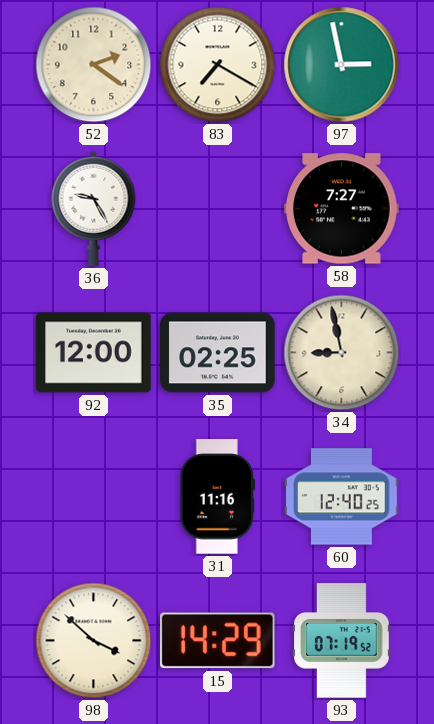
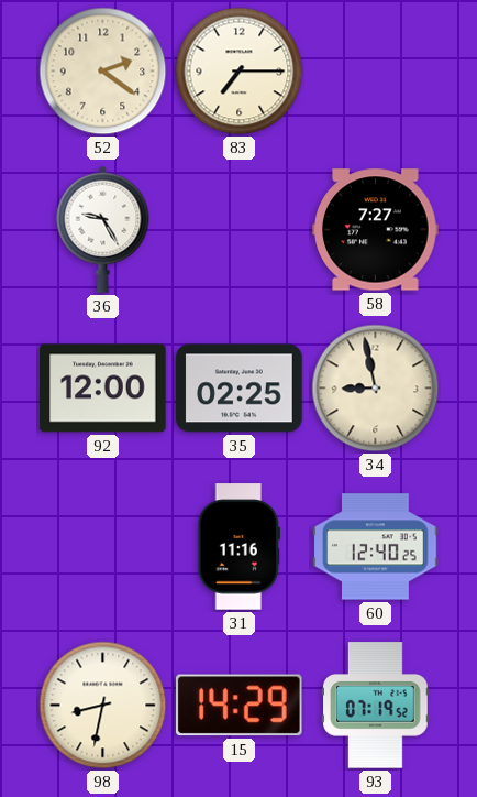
83: 7:20 -> 7:15 (240, 72)
97: 2:58 -> none (342, 65)
98: 3:52 -> 8:32 (103, 706)
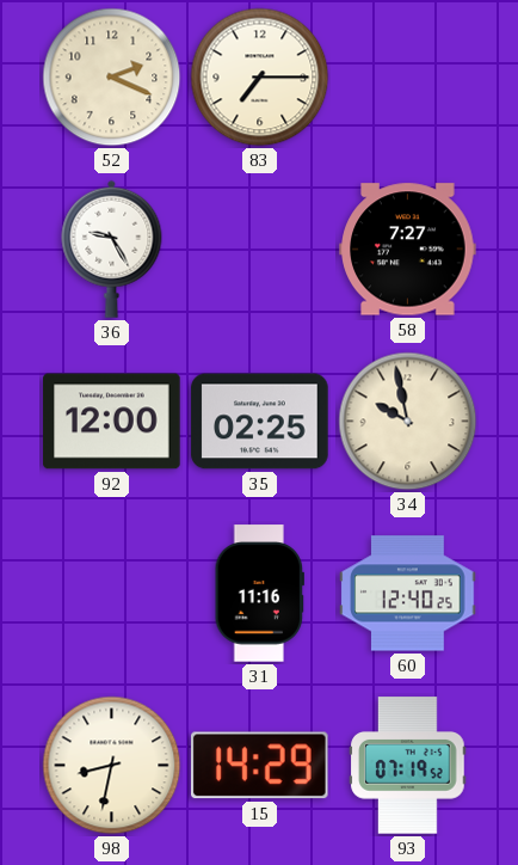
52: 2:21 -> 2:19 (112, 78)
34: 8:58 -> 9:58 (408, 422)
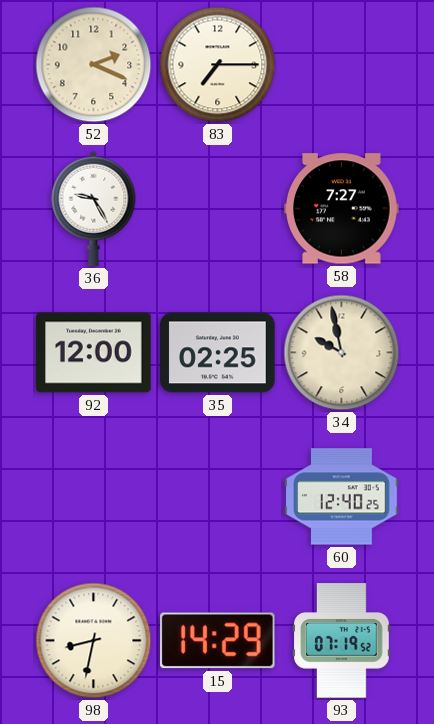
31: 11:16 -> none (259, 594)
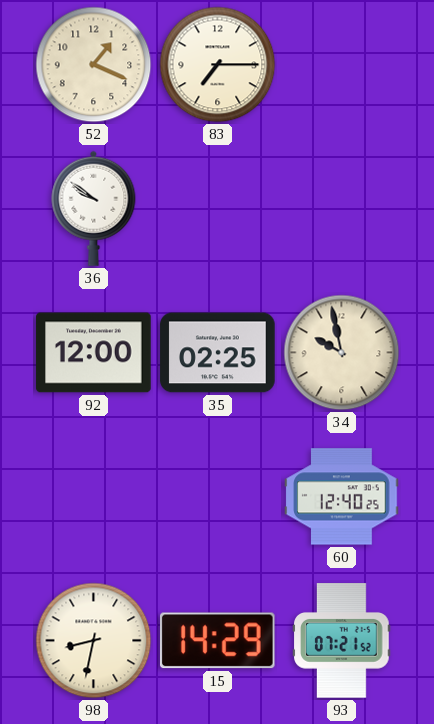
52: 2:19 -> 1:19 (94, 65)
36: 9:25 -> 9:51 (94, 208)
58: 7:27 -> none (342, 209)
93: 07:19 -> 07:21 (342, 641)
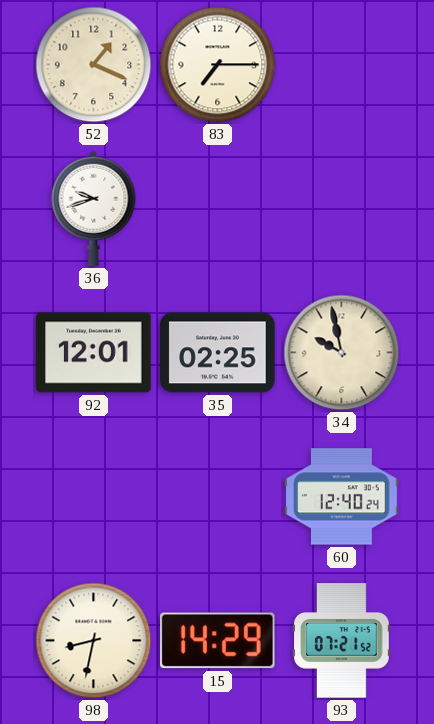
36: 9:51 -> 9:42 (94, 208)
92: 12:00 -> 12:01 (94, 353)
60: 12:40:25 -> 12:40:24 (342, 497)
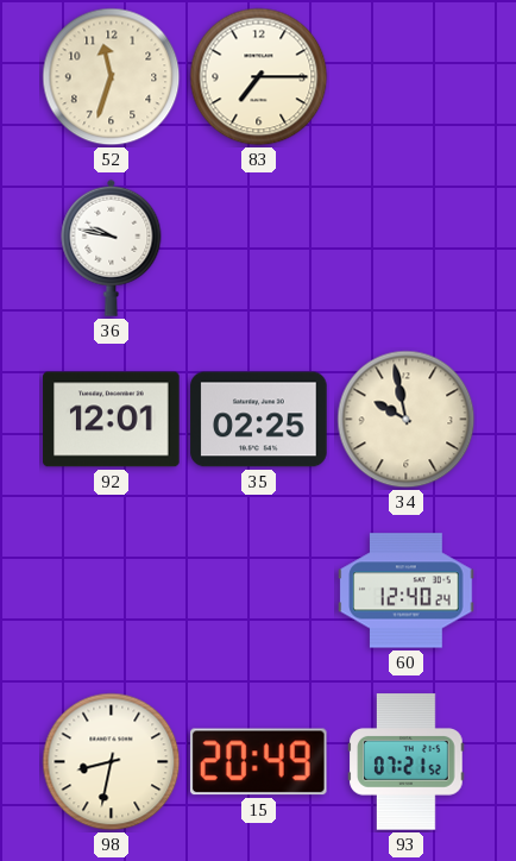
52: 1:19 -> 11:33 (112, 77)
36: 9:42 -> 9:47 (112, 247)
15: 14:29 -> 20:49 (258, 762)
